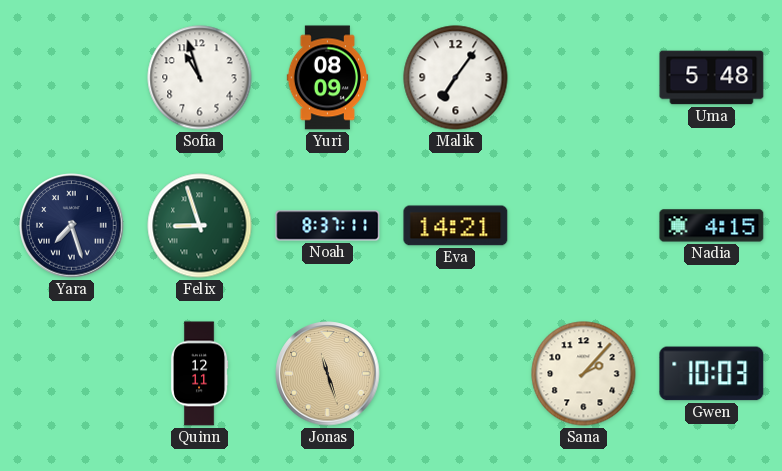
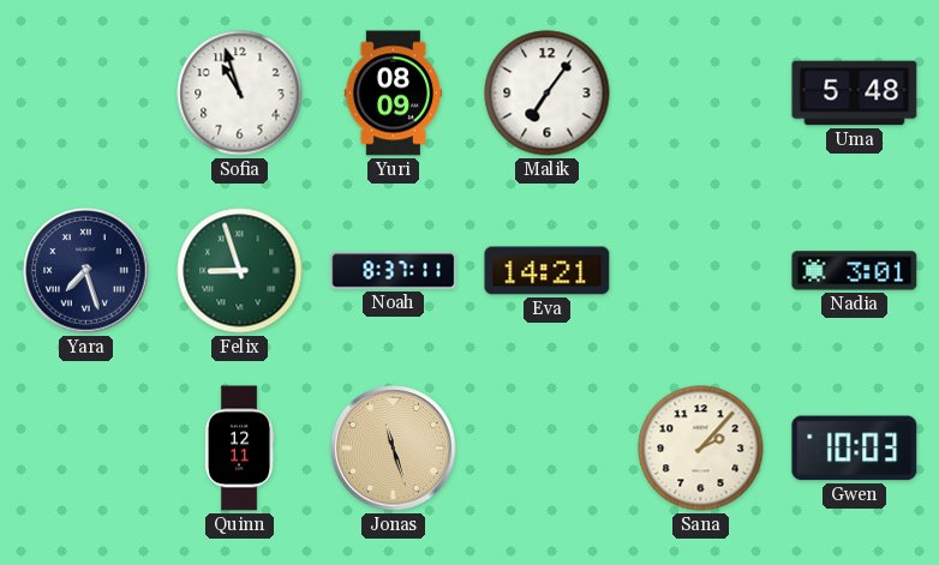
Nadia: 4:15 -> 3:01 (855, 271)
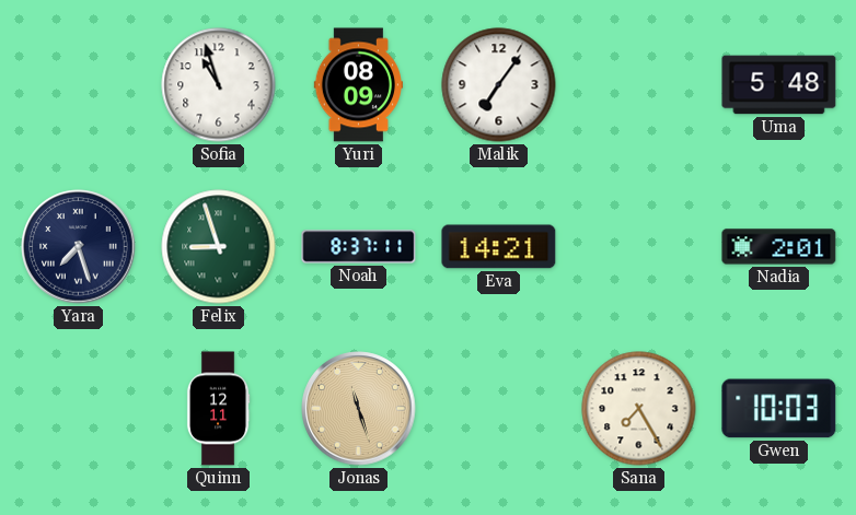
Nadia: 3:01 -> 2:01 (779, 247)
Sana: 2:07 -> 7:25 (639, 409)
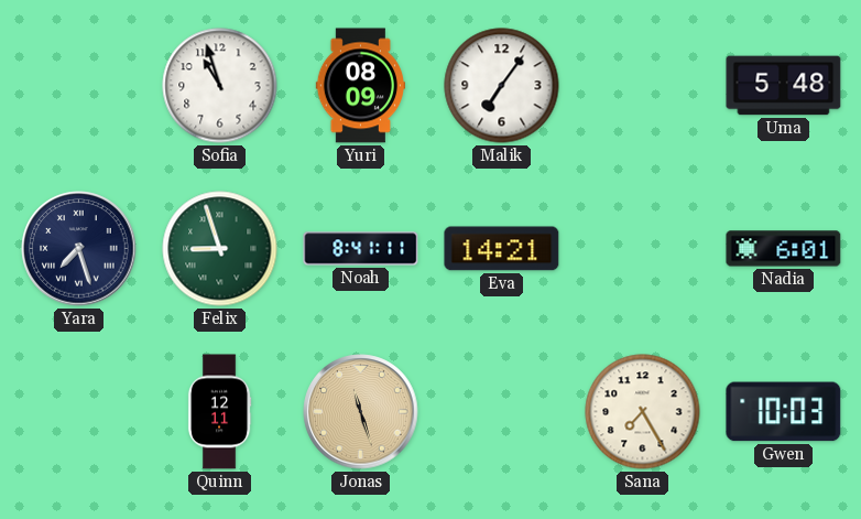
Noah: 8:37 -> 8:41 (361, 249)
Nadia: 2:01 -> 6:01 (784, 249)
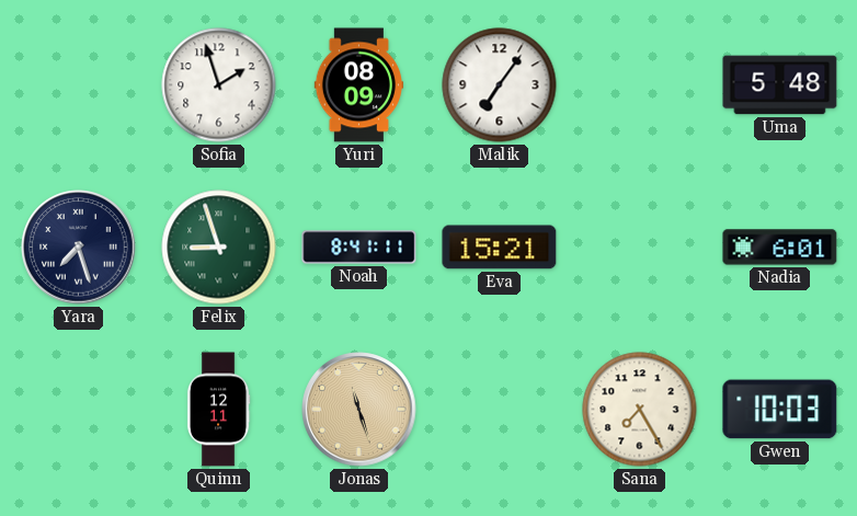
Sofia: 10:57 -> 1:57 (219, 85)
Eva: 14:21 -> 15:21 (500, 248)
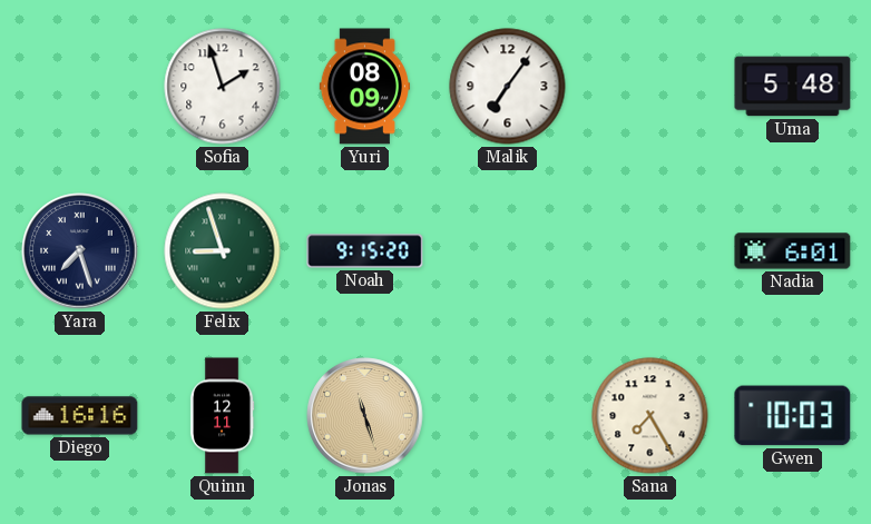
Noah: 8:41 -> 9:15 (365, 251)
Eva: 15:21 -> none (500, 248)
Diego: none -> 16:16 (80, 416)
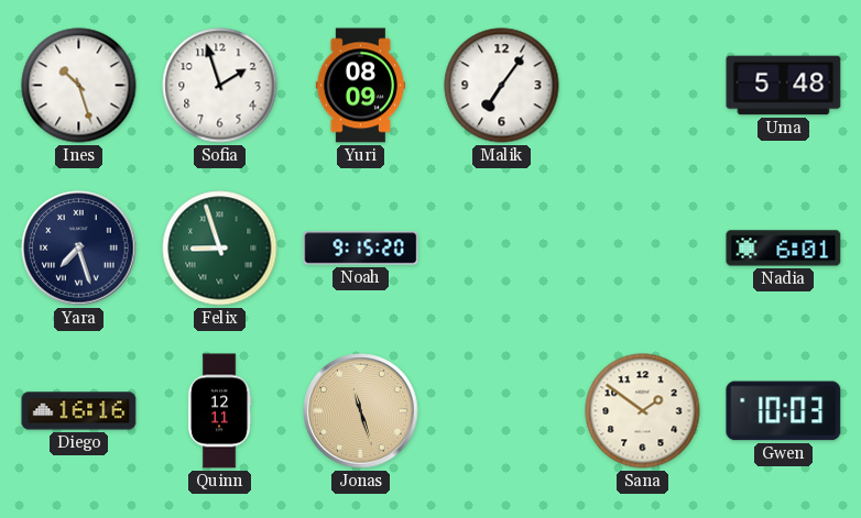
Ines: none -> 10:27 (79, 86)
Sana: 7:25 -> 1:51 (643, 411)
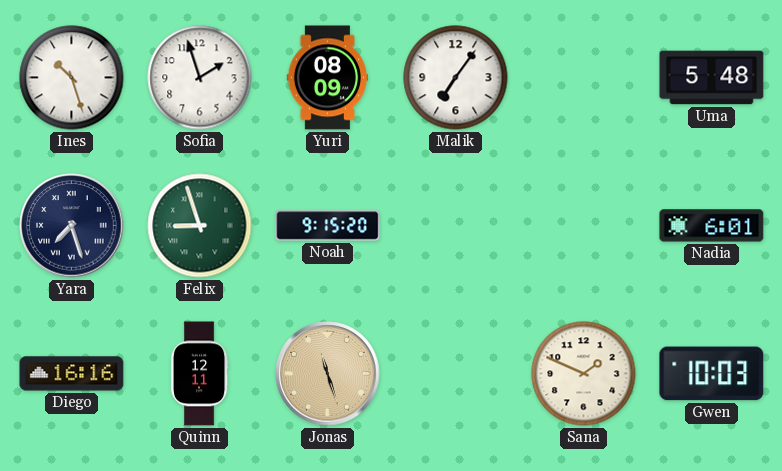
Sana: 1:51 -> 1:49 (584, 374)
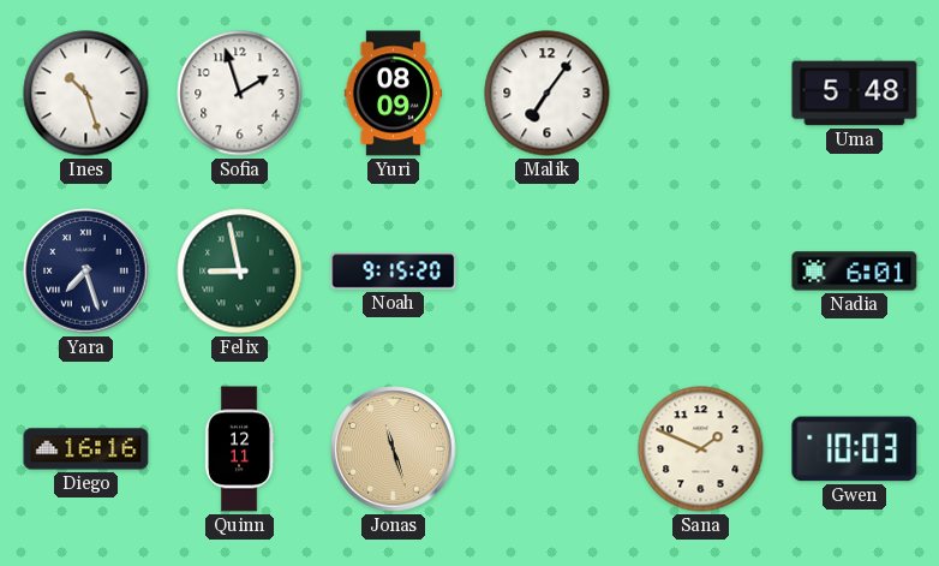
Felix: 8:57 -> 8:58 (240, 272)
